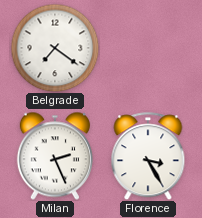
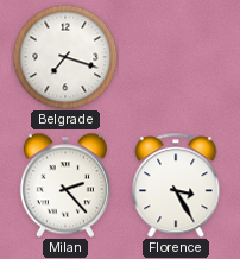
Belgrade: 7:21 -> 7:18 (65, 57)
Milan: 2:26 -> 2:23 (65, 185)
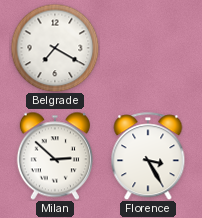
Belgrade: 7:18 -> 7:20 (55, 48)
Milan: 2:23 -> 2:52 (55, 156)
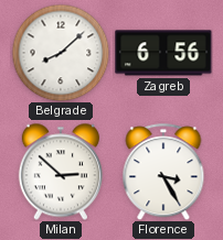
Belgrade: 7:20 -> 8:08 (61, 53)
Zagreb: none -> 6:56 (163, 53)
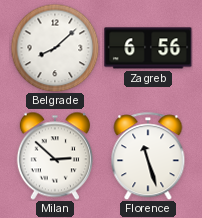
Florence: 3:25 -> 11:27 (148, 156)
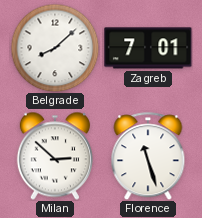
Zagreb: 6:56 -> 7:01 (148, 48)
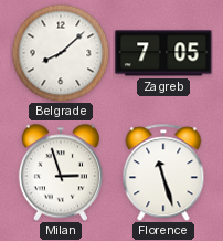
Zagreb: 7:01 -> 7:05 (163, 53)
Milan: 2:52 -> 2:57 (61, 172)
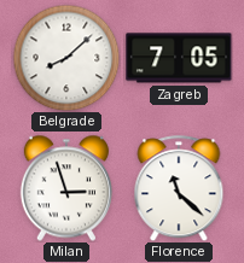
Florence: 11:27 -> 11:22 (179, 188)
